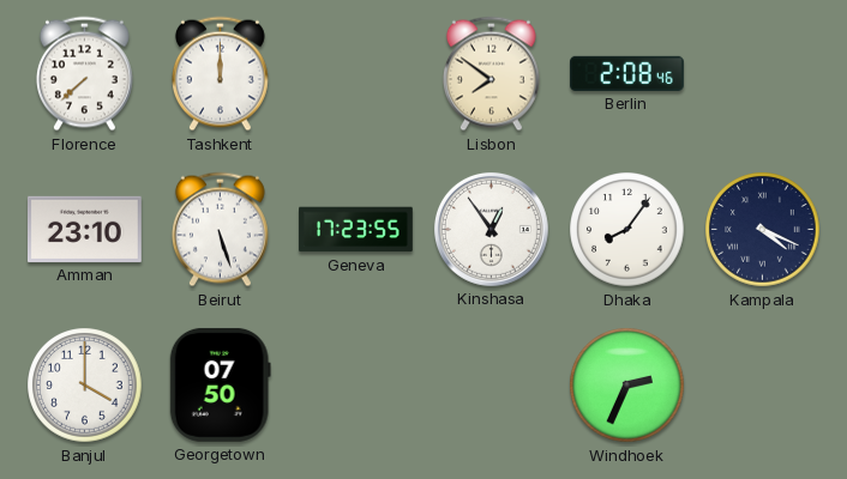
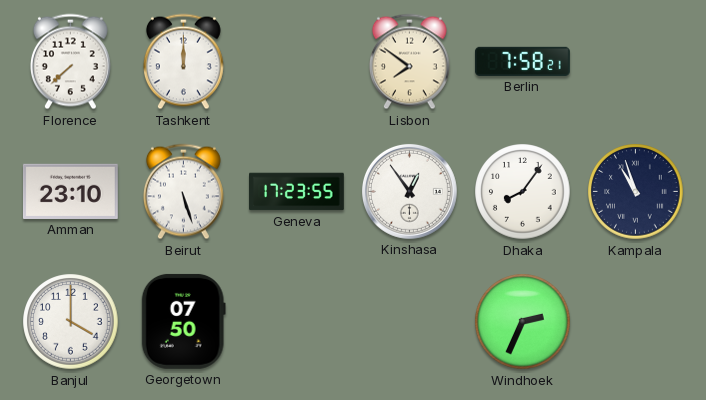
Berlin: 2:08 -> 7:58 (522, 61)
Kampala: 4:19 -> 10:57 (636, 192)
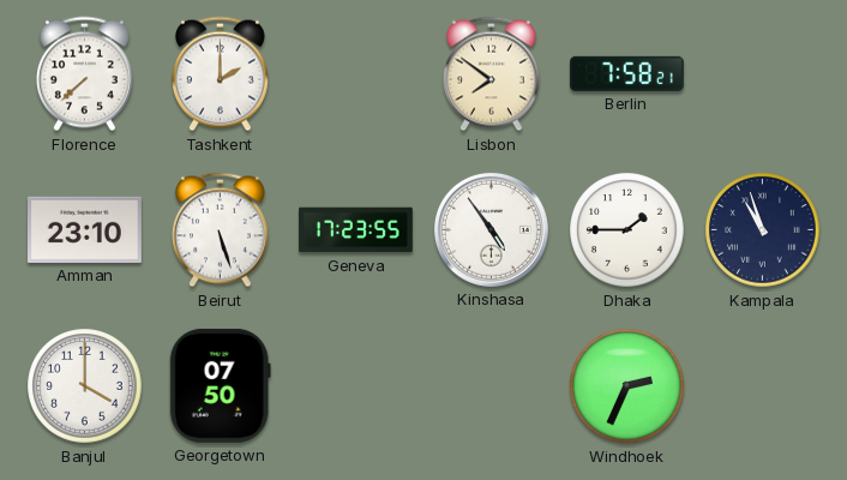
Tashkent: 12:00 -> 2:00 (220, 74)
Kinshasa: 12:54 -> 4:54 (491, 229)
Dhaka: 8:06 -> 1:45 (627, 230)
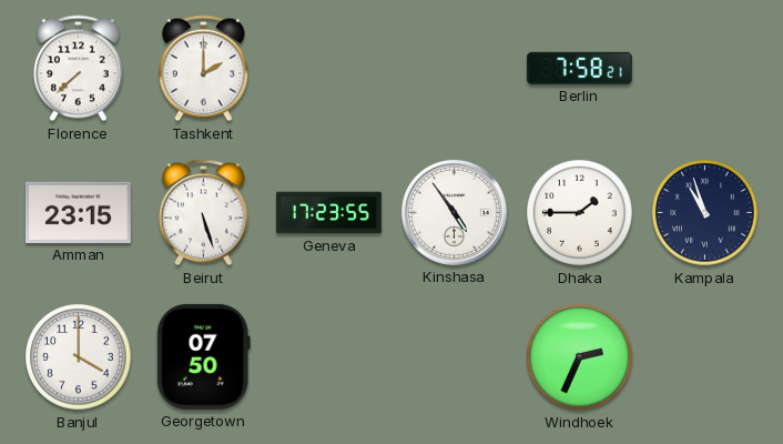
Lisbon: 7:51 -> none (491, 74)
Amman: 23:10 -> 23:15 (78, 212)
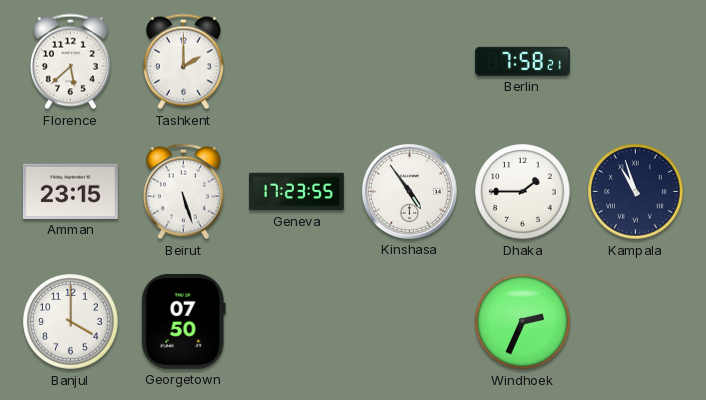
Florence: 7:38 -> 5:38 (70, 62)
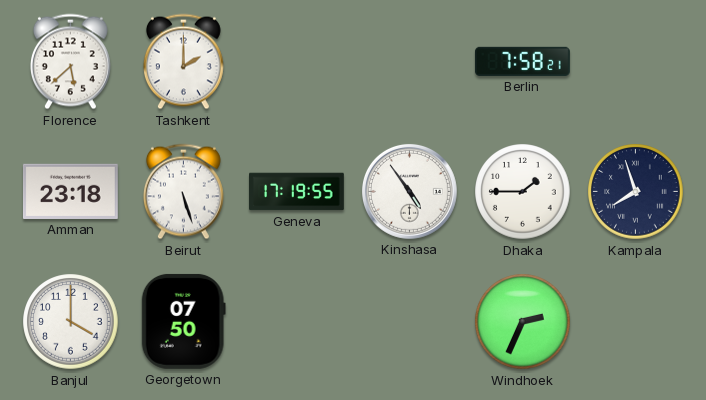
Amman: 23:15 -> 23:18 (70, 191)
Geneva: 17:23 -> 17:19 (297, 192)
Kampala: 10:57 -> 7:57 (636, 192)
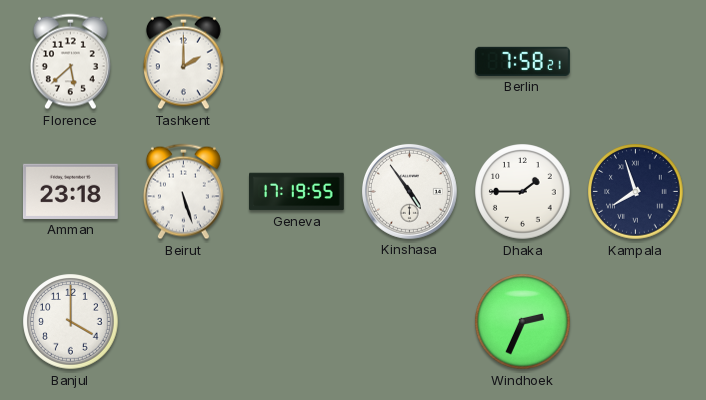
Georgetown: 07:50 -> none (183, 321)
